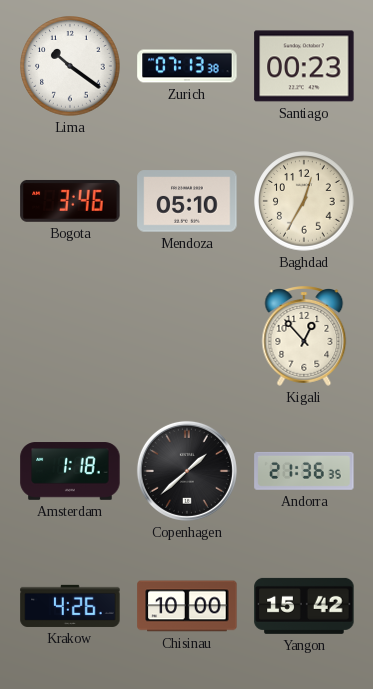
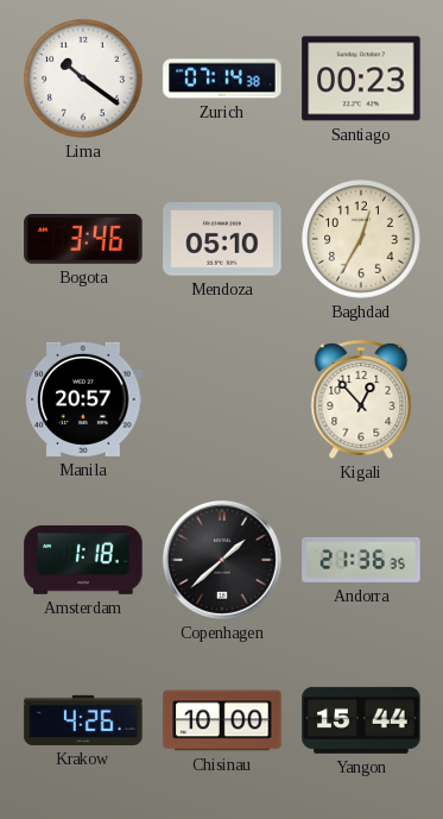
Zurich: 07:13 -> 07:14 (222, 78)
Manila: none -> 20:57 (83, 399)
Yangon: 15:42 -> 15:44 (361, 720)
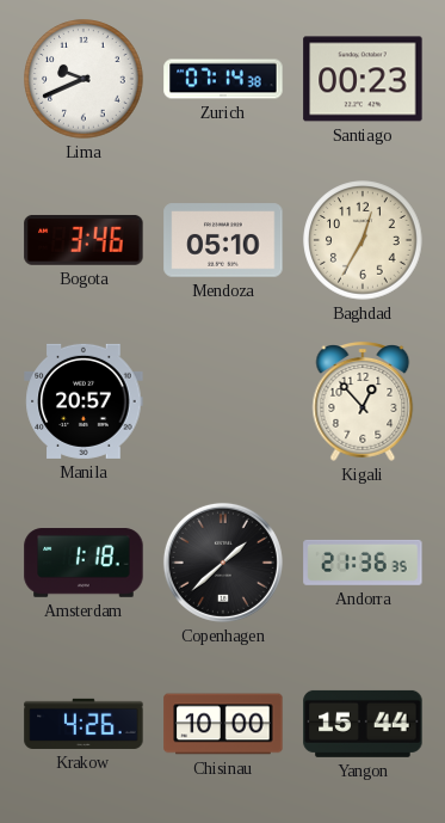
Lima: 10:21 -> 9:41 (84, 79)
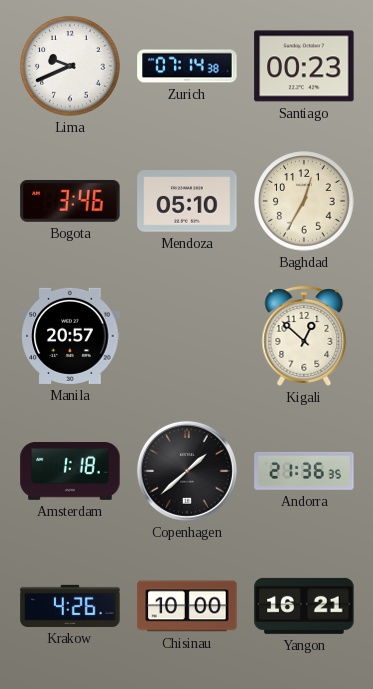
Kigali: 12:53 -> 12:52 (304, 337)
Yangon: 15:44 -> 16:21 (304, 606)
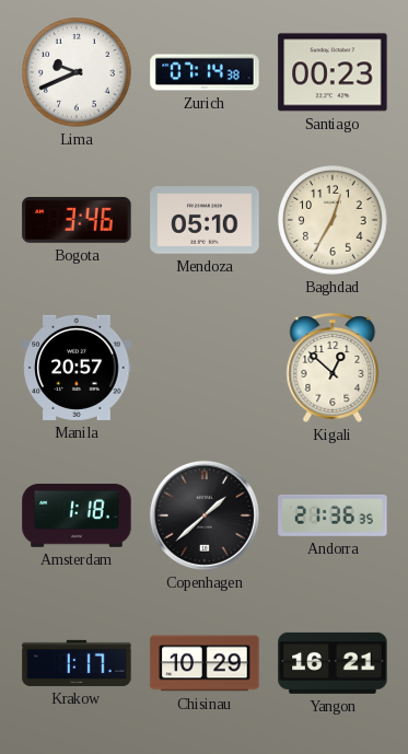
Krakow: 4:26 -> 1:17 (77, 663)
Chisinau: 10:00 -> 10:29 (205, 663)
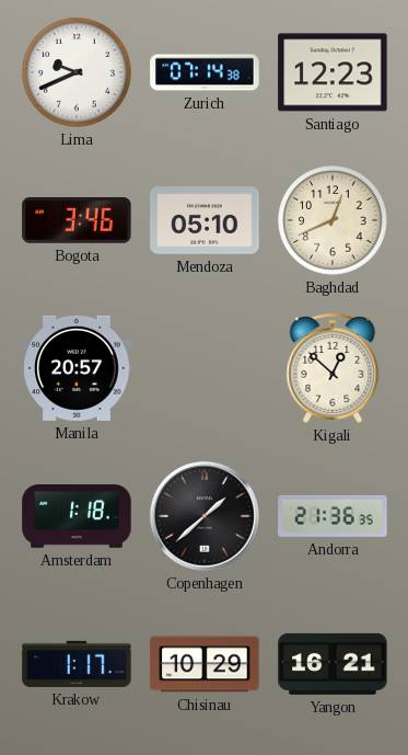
Santiago: 00:23 -> 12:23 (333, 72)
Baghdad: 12:35 -> 12:41 (333, 220)
